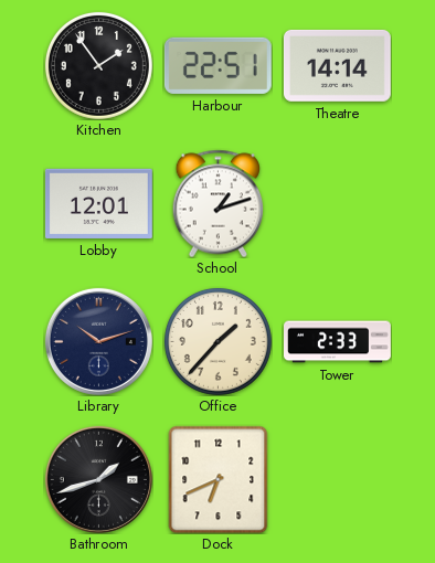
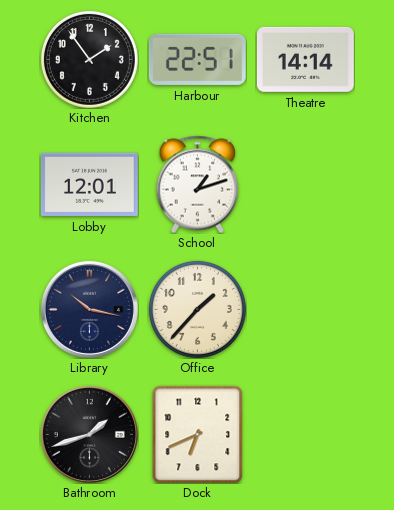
Library: 10:12 -> 10:17 (89, 309)
Tower: 2:33 -> none (338, 342)
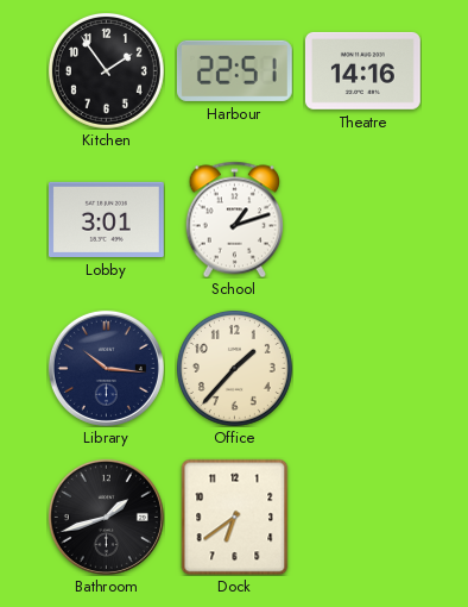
Theatre: 14:14 -> 14:16 (362, 70)
Lobby: 12:01 -> 3:01 (106, 219)
Library: 10:17 -> 10:16 (106, 368)
Dock: 6:41 -> 6:39 (235, 517)
